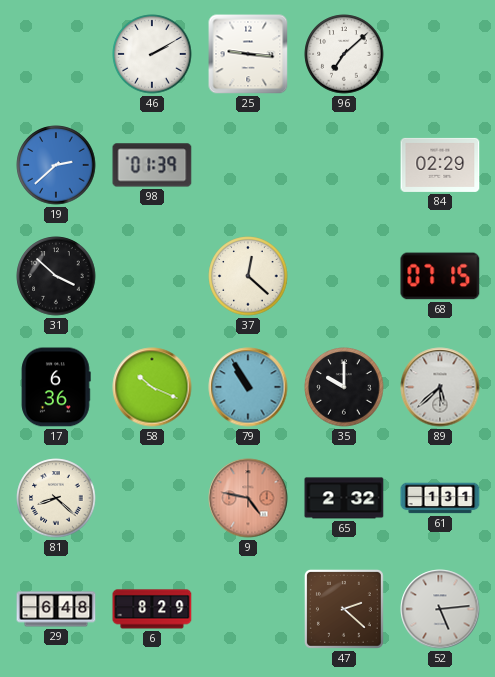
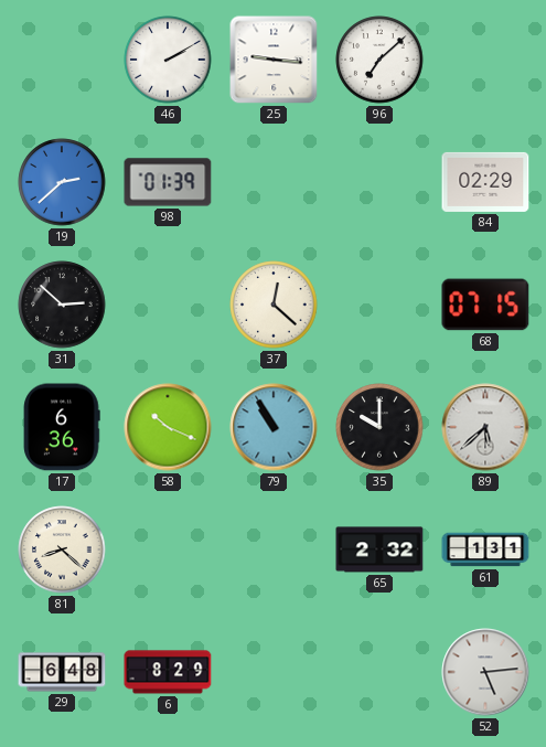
31: 3:52 -> 2:52 (62, 305)
9: 4:47 -> none (248, 498)
47: 2:22 -> none (344, 609)
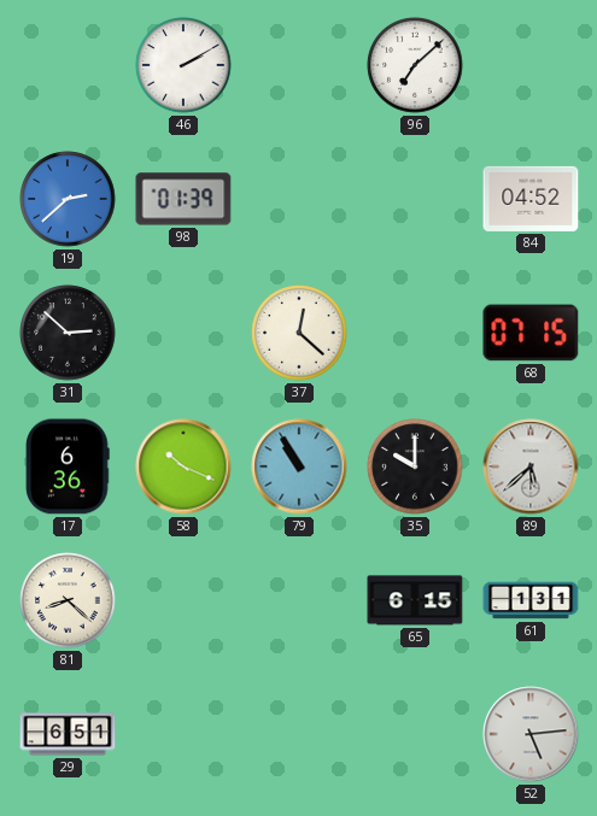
25: 9:16 -> none (274, 60)
84: 02:29 -> 04:52 (531, 199)
65: 2:32 -> 6:15 (415, 600)
29: 6:48 -> 6:51 (68, 734)
6: 8:29 -> none (168, 672)
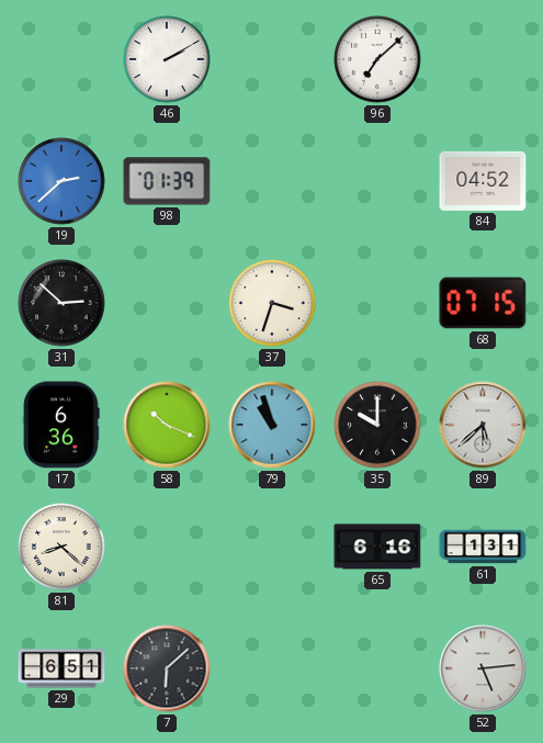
37: 12:22 -> 3:33 (272, 303)
79: 10:55 -> 10:57 (272, 425)
65: 6:15 -> 6:16 (377, 547)
7: none -> 6:08 (167, 668)
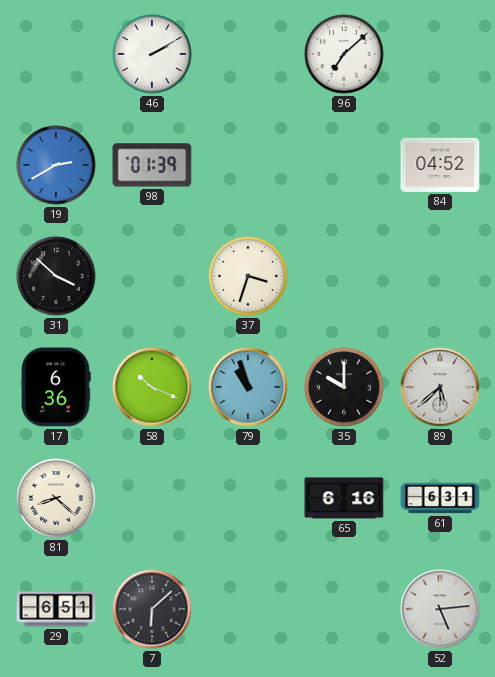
19: 2:38 -> 2:40 (56, 165)
31: 2:52 -> 3:52 (56, 276)
68: 07:15 -> none (483, 303)
61: 1:31 -> 6:31 (440, 498)
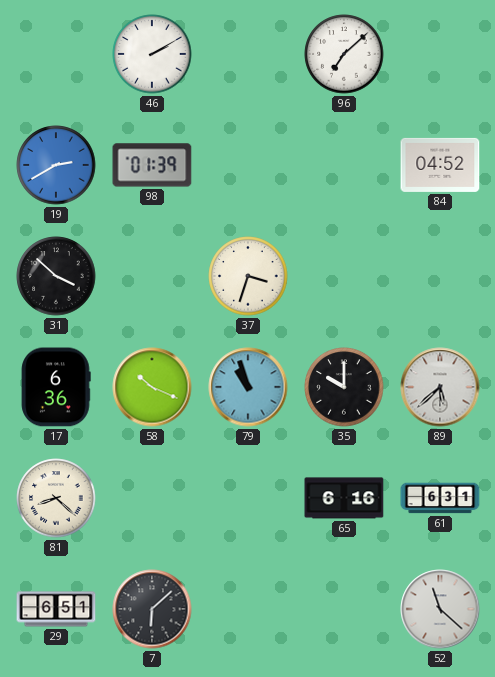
52: 5:14 -> 11:22 (440, 609)
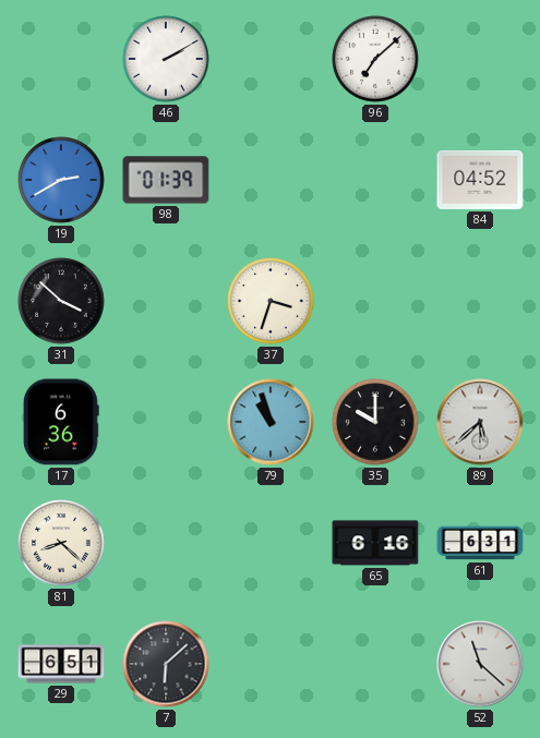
58: 10:19 -> none (152, 387)
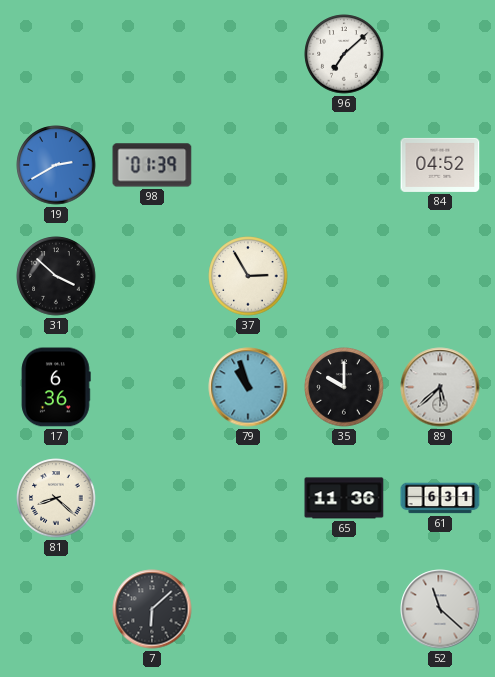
46: 2:10 -> none (166, 59)
37: 3:33 -> 2:55 (248, 276)
65: 6:16 -> 11:36 (344, 498)
29: 6:51 -> none (61, 664)
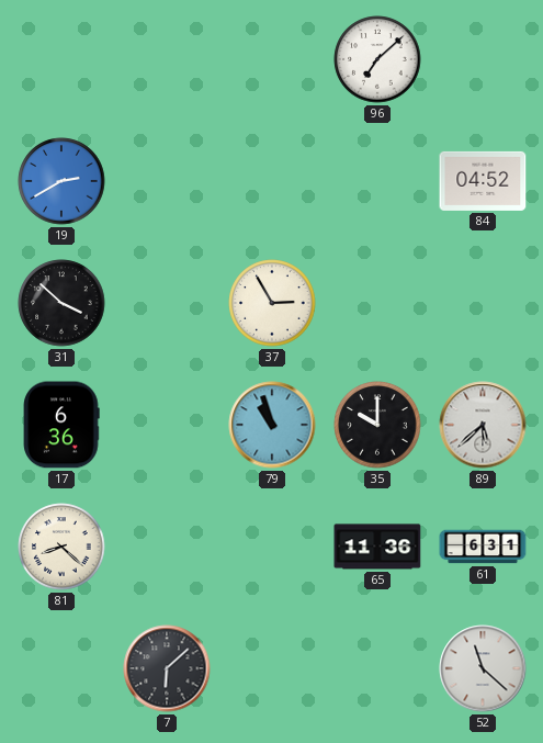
98: 01:39 -> none (152, 165)
